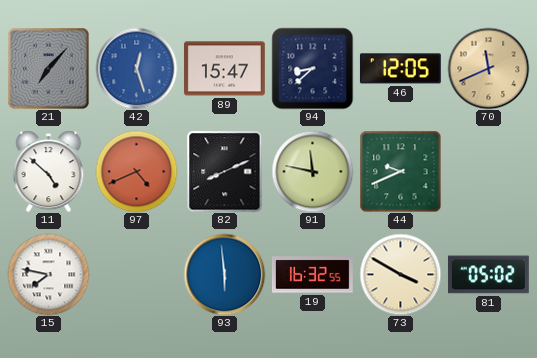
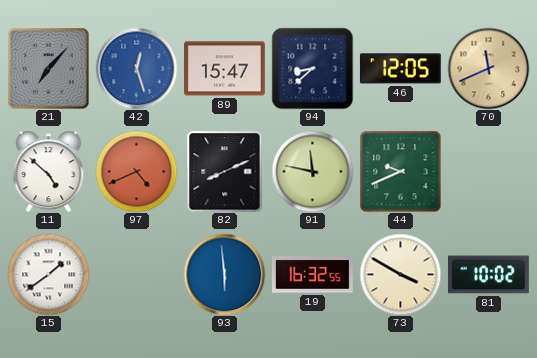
15: 7:47 -> 1:39 (48, 274)
81: 05:02 -> 10:02 (488, 275)
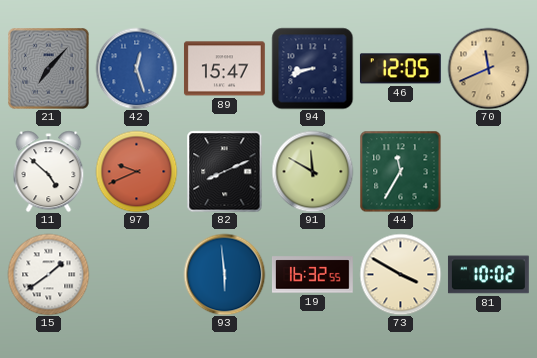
94: 8:38 -> 8:42 (312, 68)
97: 4:41 -> 9:41 (136, 171)
91: 11:47 -> 11:50 (312, 171)
44: 9:41 -> 11:35 (400, 171)
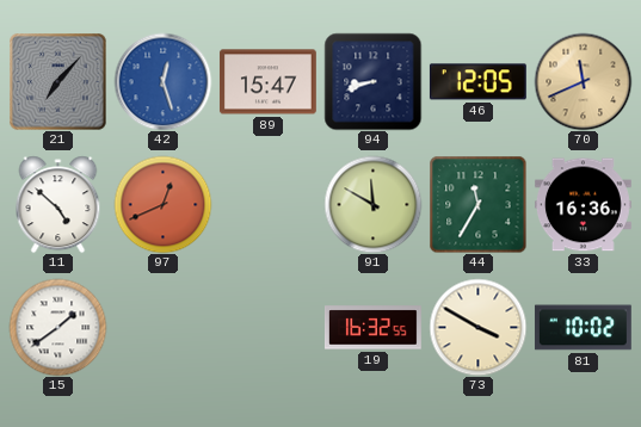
97: 9:41 -> 12:41 (162, 204)
82: 8:11 -> none (225, 171)
33: none -> 16:36 (583, 205)
93: 5:59 -> none (224, 274)
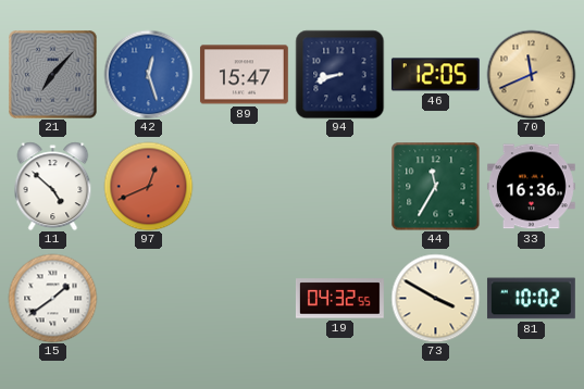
91: 11:50 -> none (372, 204)
19: 16:32 -> 04:32 (339, 299)
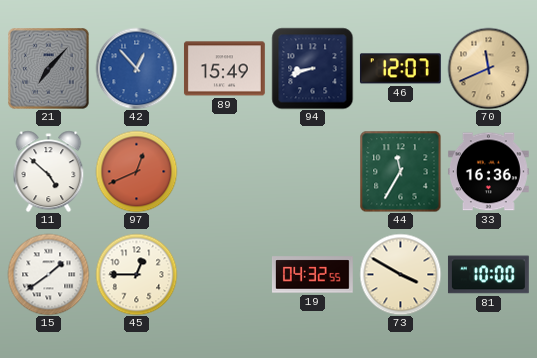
42: 12:27 -> 12:53 (136, 68)
89: 15:47 -> 15:49 (224, 69)
46: 12:05 -> 12:07 (400, 69)
45: none -> 12:45 (136, 274)
81: 10:02 -> 10:00 (488, 275)
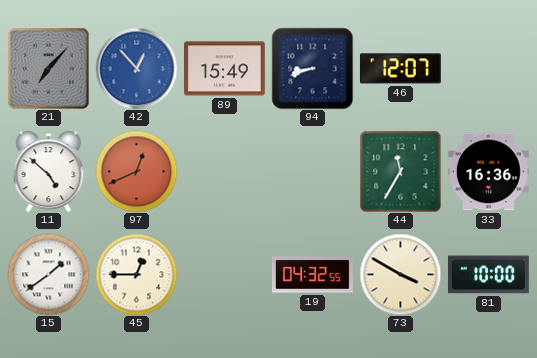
70: 11:41 -> none (488, 68)
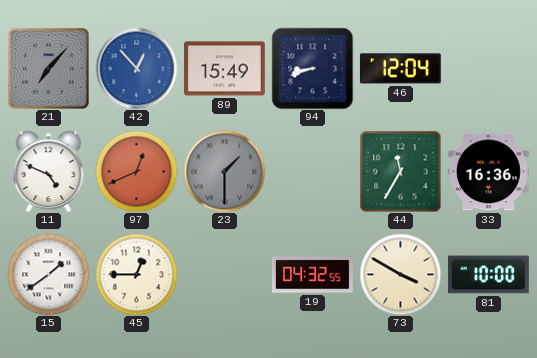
46: 12:07 -> 12:04 (400, 69)
11: 4:52 -> 4:49 (49, 171)
23: none -> 1:30 (224, 171)
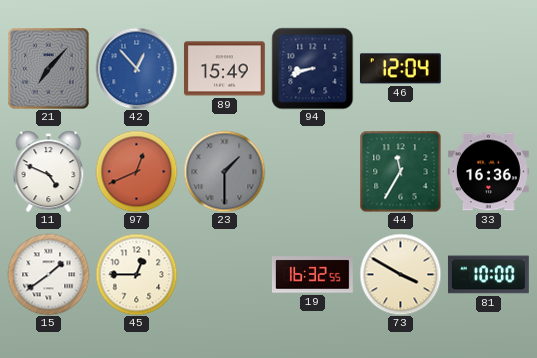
19: 04:32 -> 16:32 (312, 275)
